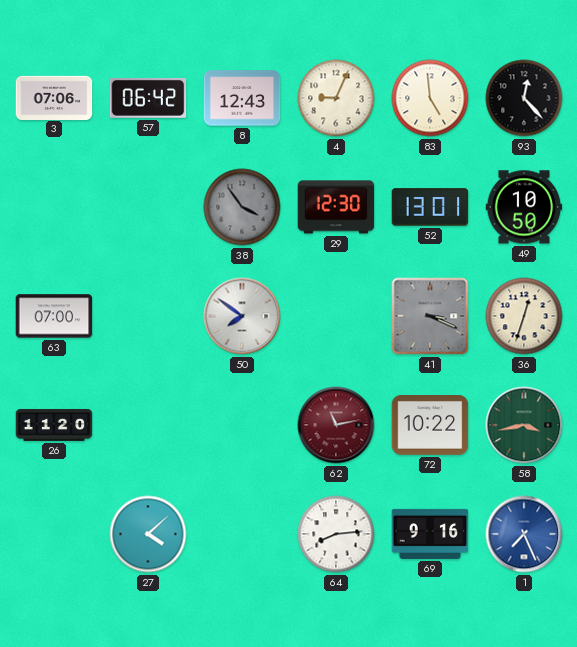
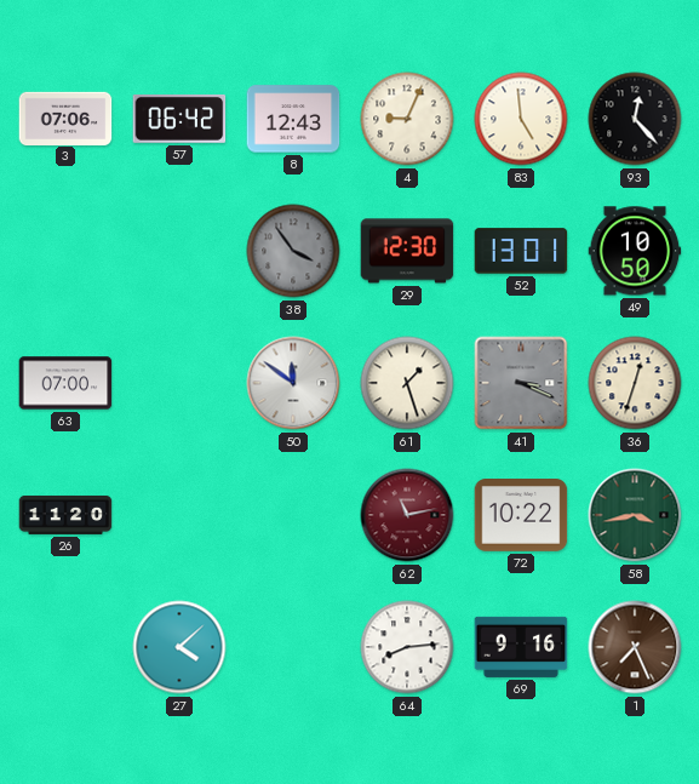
50: 7:51 -> 11:51 (293, 383)
61: none -> 1:27 (407, 383)
1 dial: blue -> brown (635, 647)
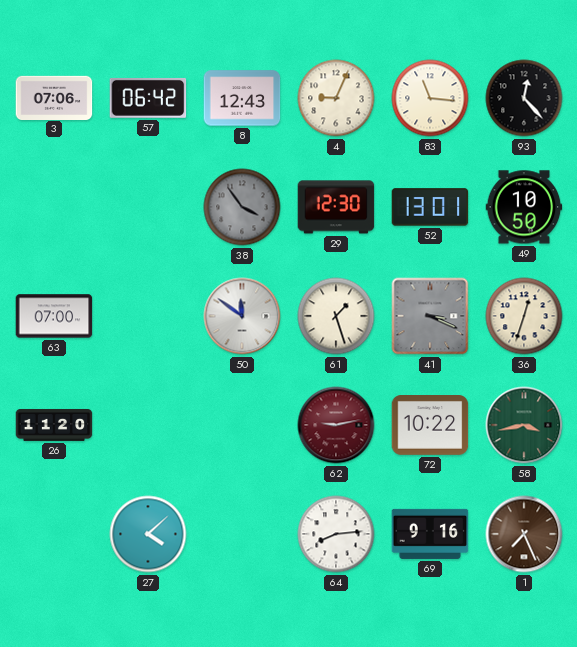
83: 4:59 -> 11:16 (430, 98)
62: 11:13 -> 9:13 (336, 425)
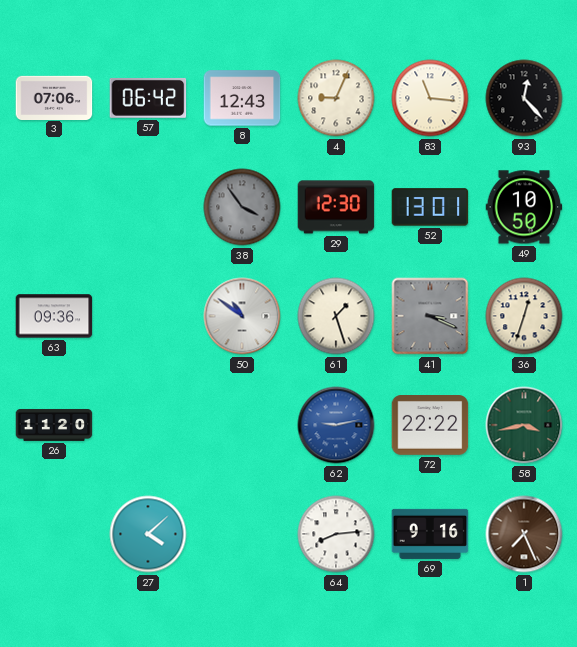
63: 07:00 -> 09:36 (54, 316)
50: 11:51 -> 10:51 (242, 316)
62 dial: burgundy -> blue (336, 425)
72: 10:22 -> 22:22 (430, 426)
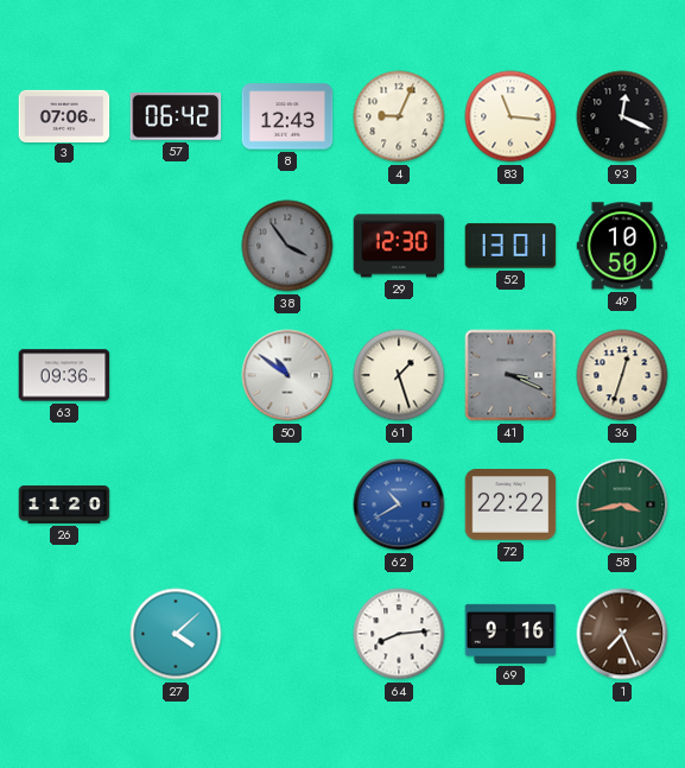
93: 12:23 -> 12:19 (622, 116)
62: 9:13 -> 10:40 (399, 504)
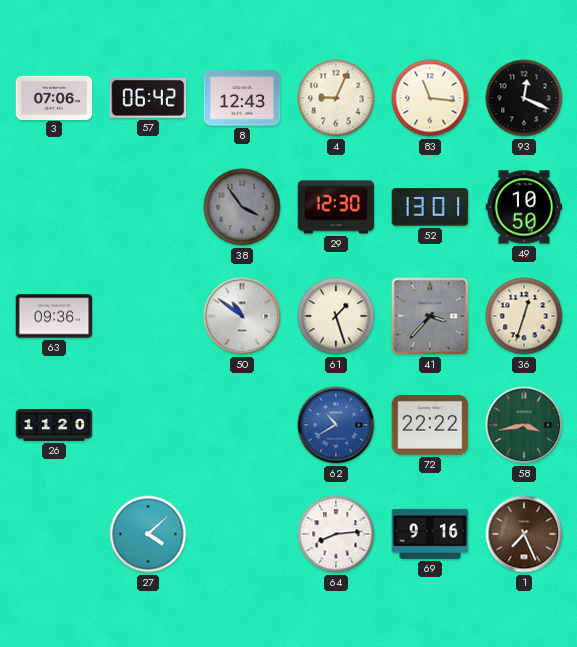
41: 3:19 -> 3:37 (430, 316)
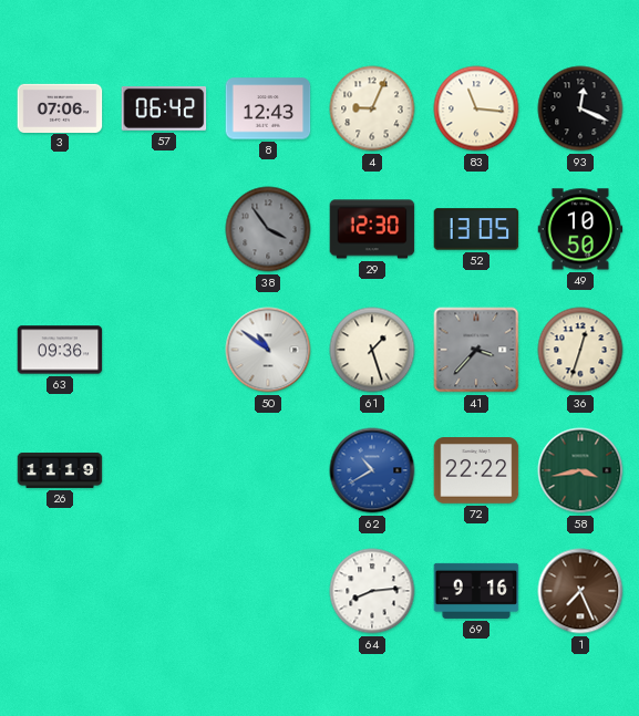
52: 13:01 -> 13:05 (476, 229)
26: 11:20 -> 11:19 (60, 470)
27: 4:08 -> none (148, 534)
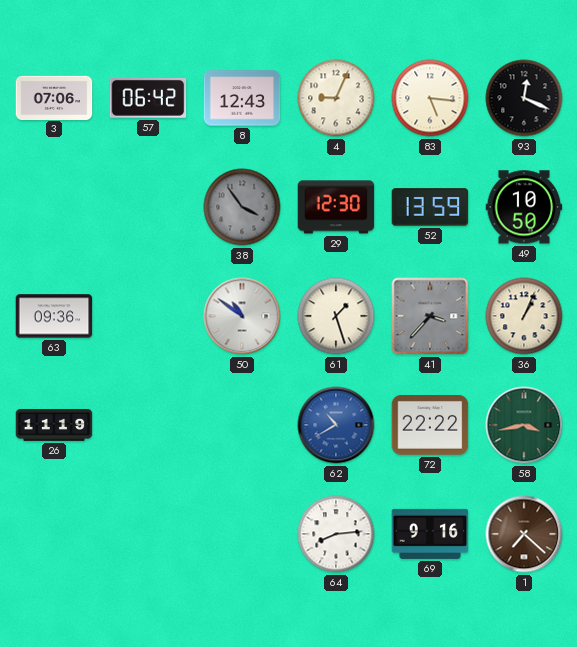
83: 11:16 -> 5:16 (430, 98)
52: 13:05 -> 13:59 (430, 207)
36: 12:33 -> 1:04 (524, 316)
1: 7:26 -> 7:22 (524, 534)
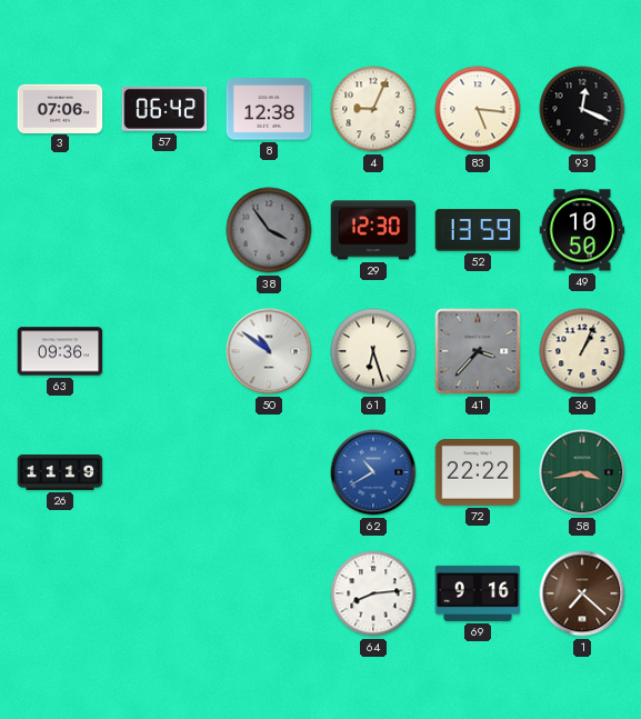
8: 12:43 -> 12:38 (269, 109)
61: 1:27 -> 6:27 (373, 351)
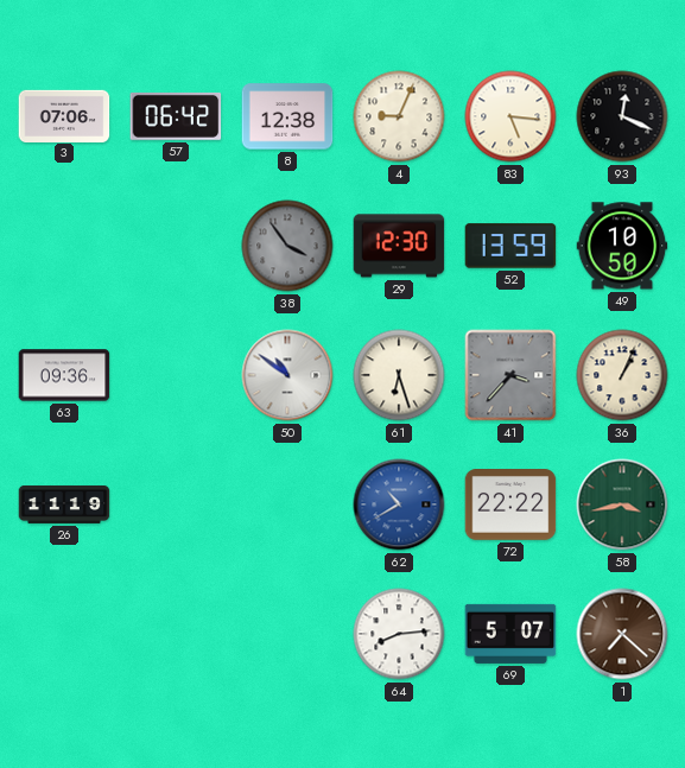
69: 9:16 -> 5:07 (510, 634)
